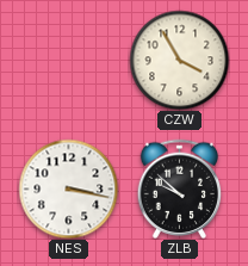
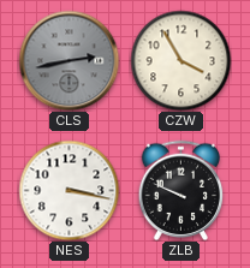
CLS: none -> 2:43 (69, 60)
ZLB: 9:52 -> 9:49 (181, 190)
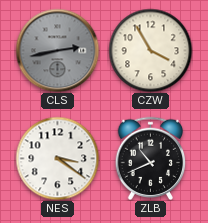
NES: 3:17 -> 3:21 (57, 158)
ZLB: 9:49 -> 10:41 (151, 158)
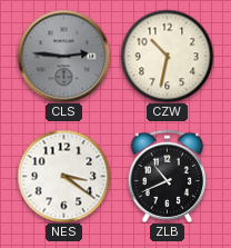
CLS: 2:43 -> 2:46 (63, 56)
CZW: 3:55 -> 10:32 (167, 56)
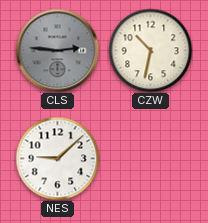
NES: 3:21 -> 9:08 (57, 158)
ZLB: 10:41 -> none (168, 176)
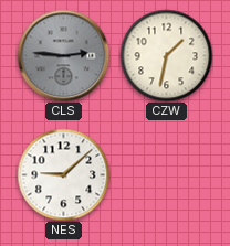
CZW: 10:32 -> 1:32 (166, 55)
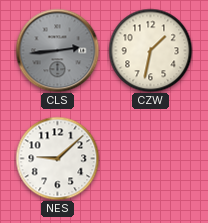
CLS: 2:46 -> 2:44 (57, 50)
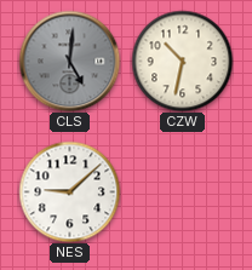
CLS: 2:44 -> 5:01 (69, 61)
CZW: 1:32 -> 10:32 (182, 61)
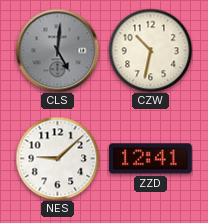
ZZD: none -> 12:41 (151, 159)
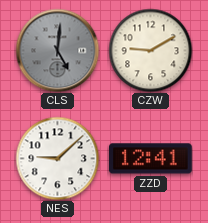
CZW: 10:32 -> 9:10 (150, 50)
